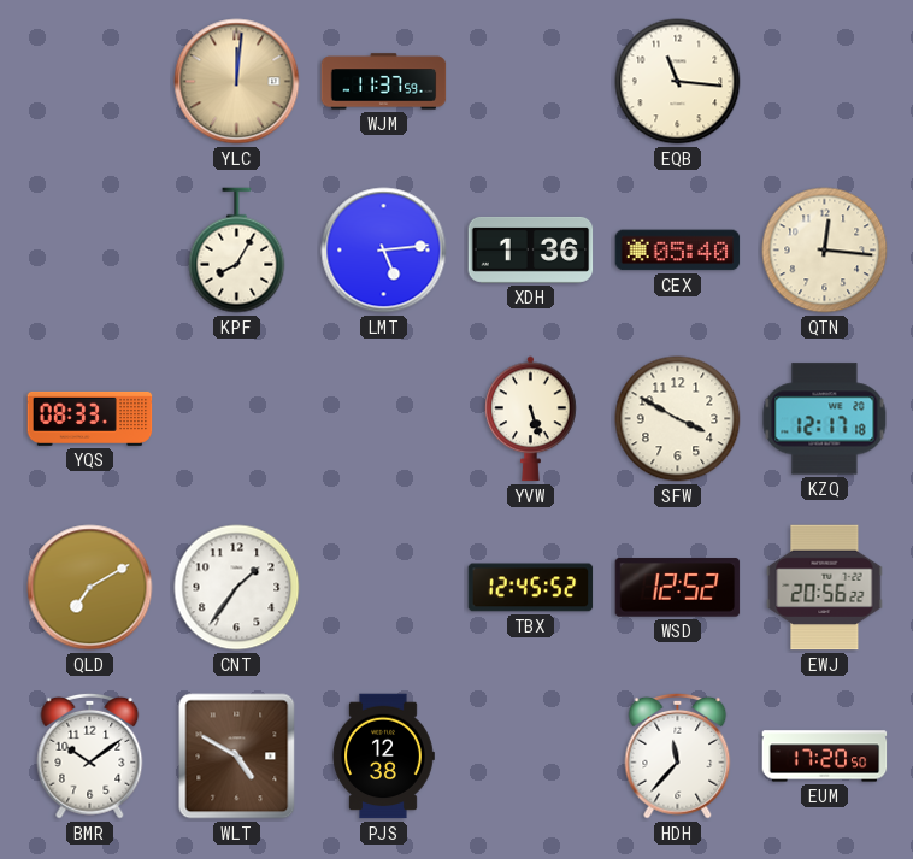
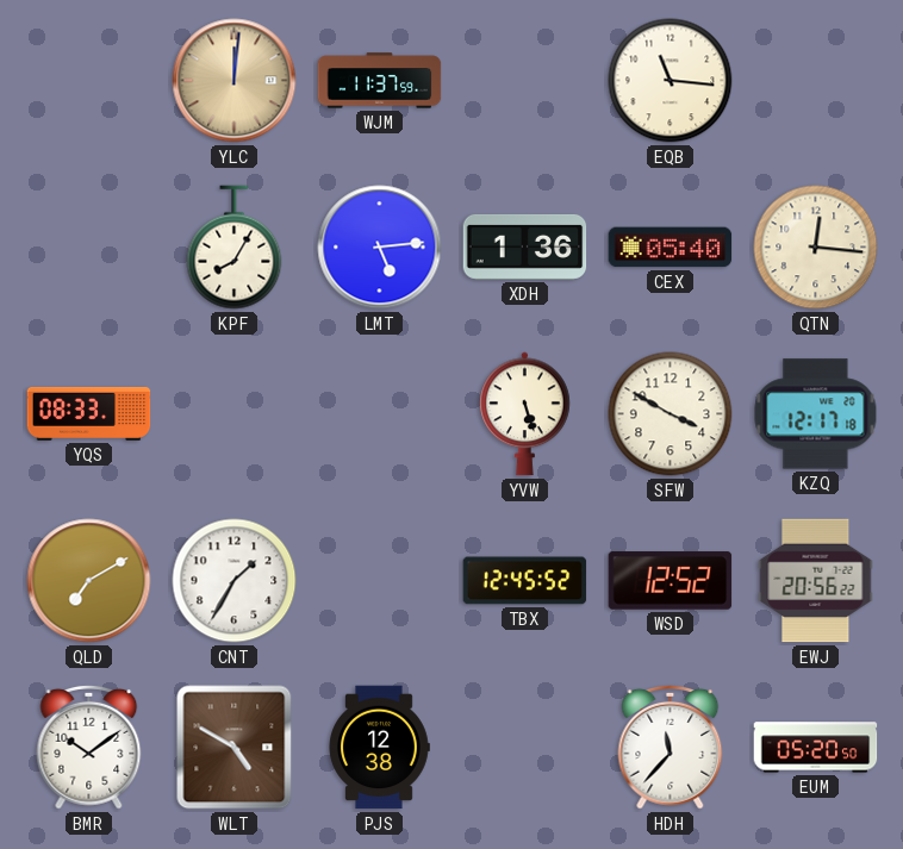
CNT: 1:36 -> 1:35 (235, 581)
EUM: 17:20 -> 05:20 (816, 748)
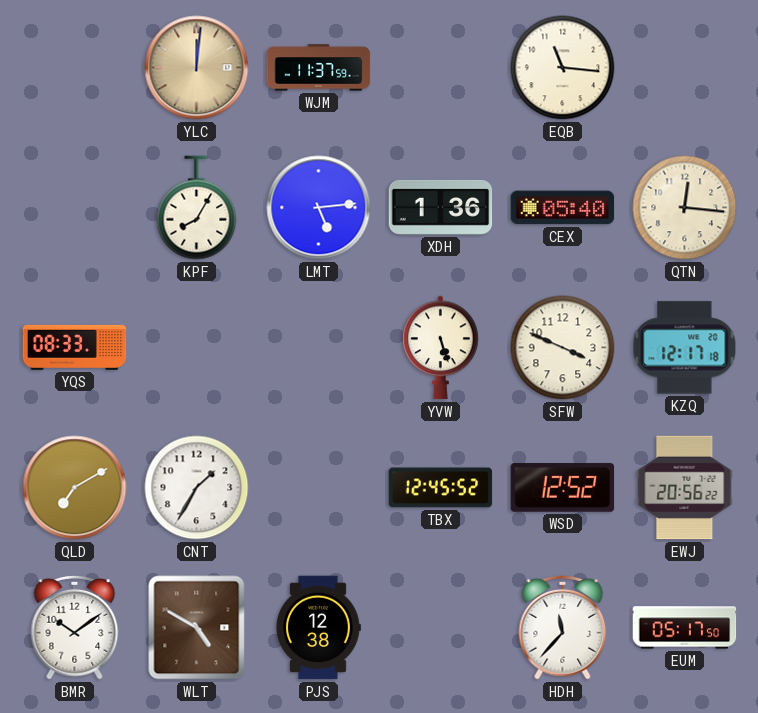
SFW: 3:50 -> 3:49 (563, 348)
EUM: 05:20 -> 05:17 (685, 628)
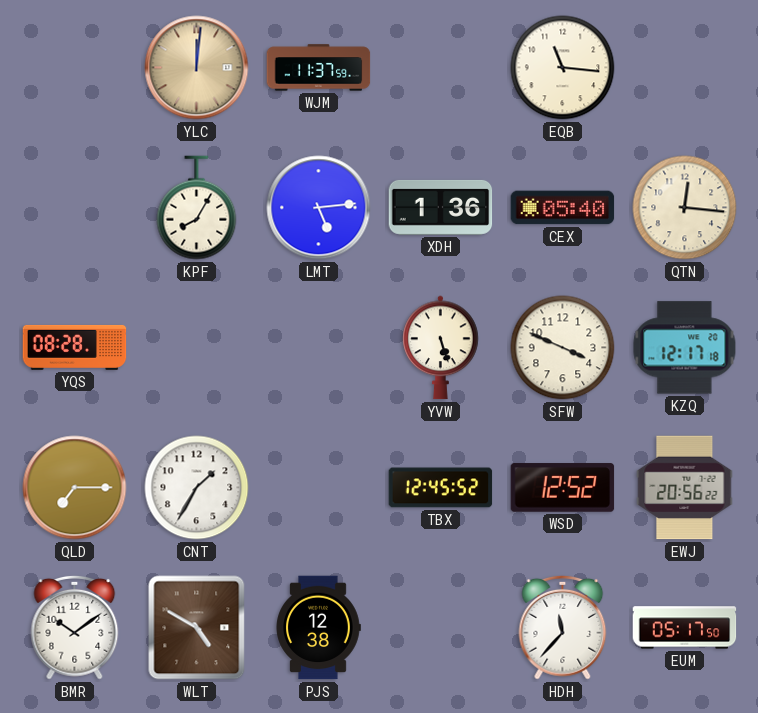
YQS: 08:33 -> 08:28 (75, 347)
QLD: 7:10 -> 7:15 (75, 488)
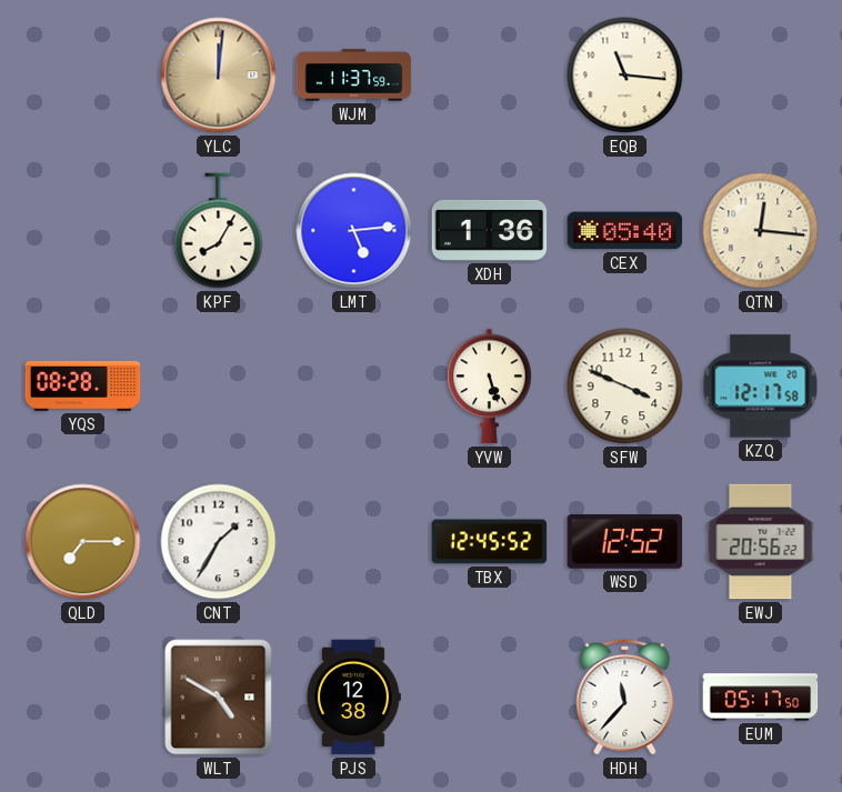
KZQ: 12:17:18 -> 12:17:58 (761, 387)
BMR: 10:09 -> none (75, 627)
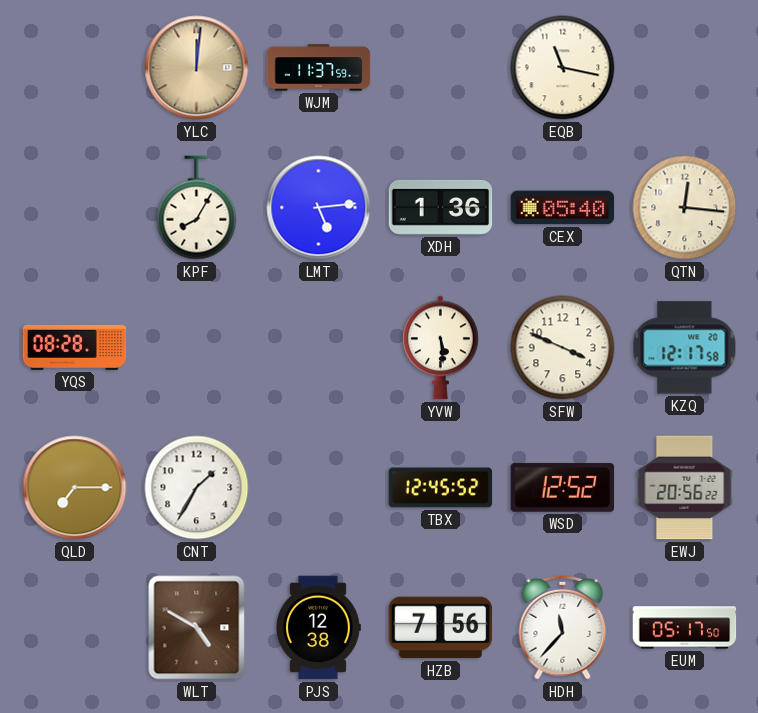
EQB: 11:16 -> 11:17 (563, 68)
YVW: 5:27 -> 5:29 (441, 348)
HZB: none -> 7:56 (441, 628)
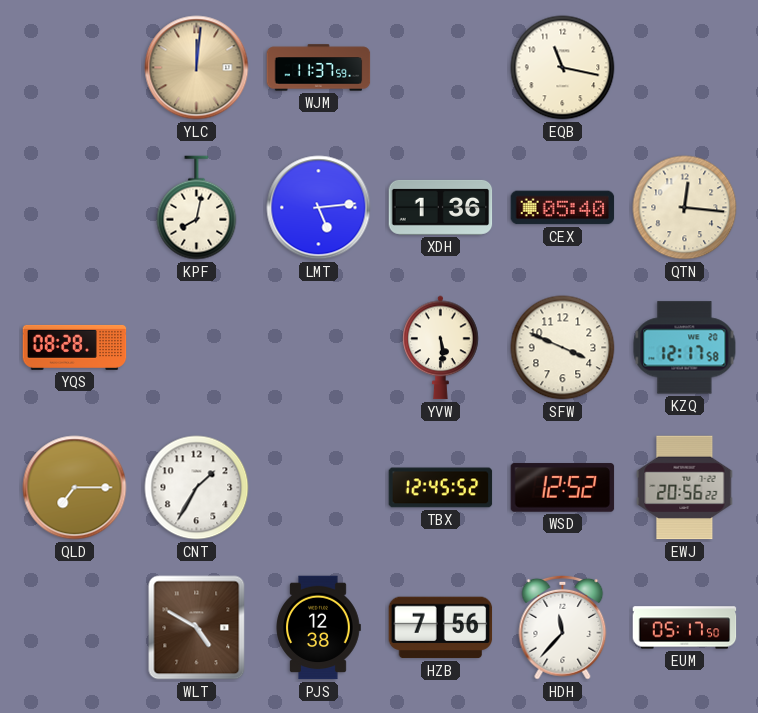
KPF: 8:05 -> 8:02 (197, 208)
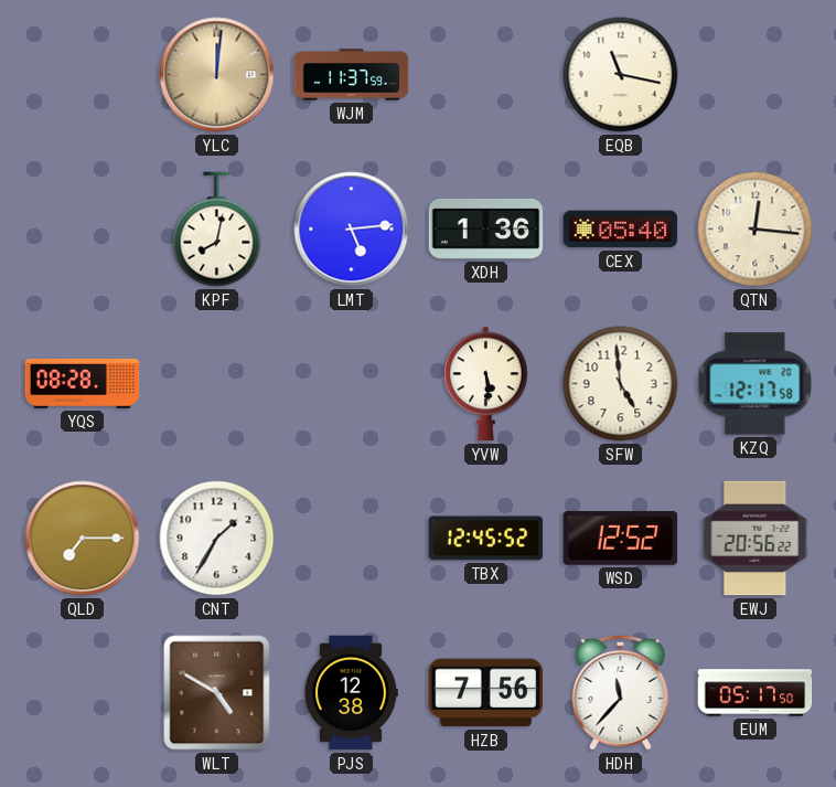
SFW: 3:49 -> 4:59 (621, 384)
